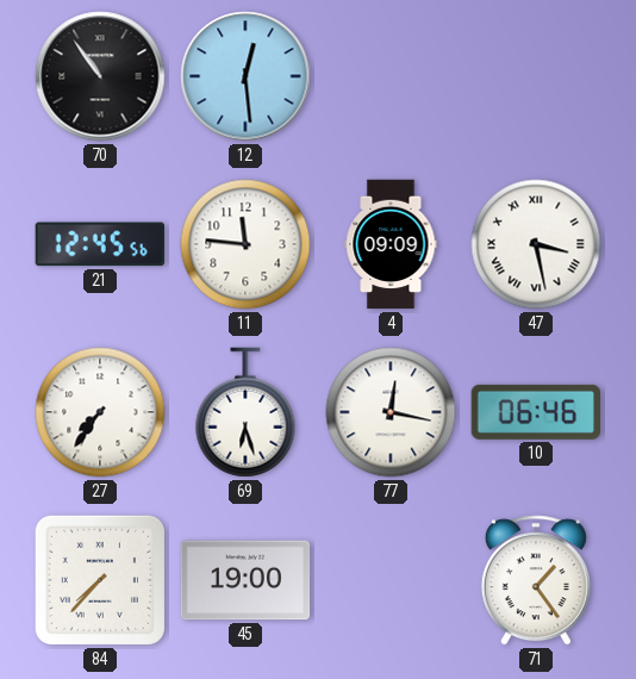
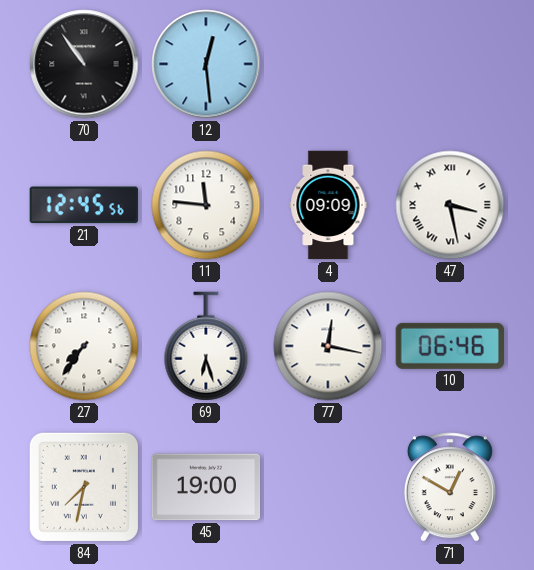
84: 7:37 -> 7:32 (84, 487)
71: 1:24 -> 12:50 (450, 487)
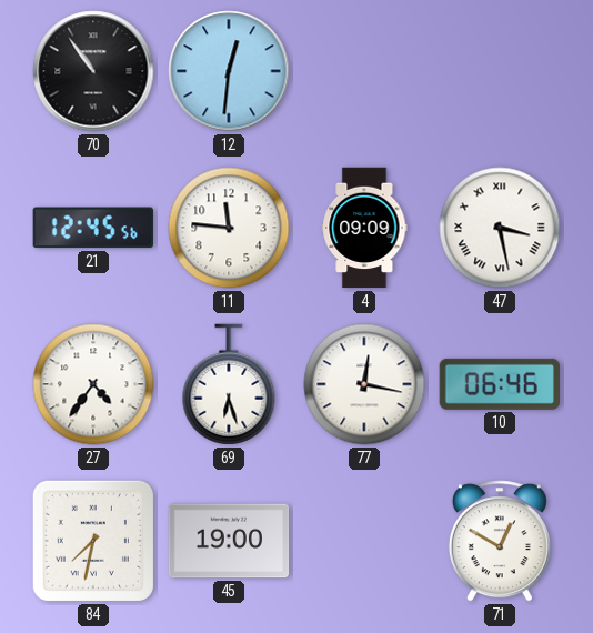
12: 12:29 -> 12:31 (229, 71)
27: 7:36 -> 4:36 (93, 384)
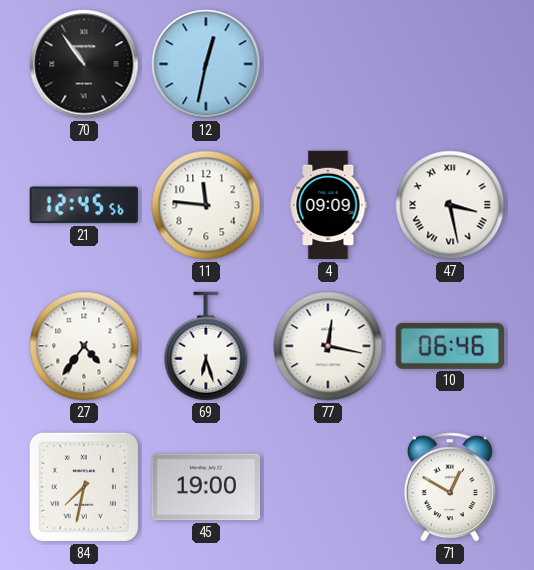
12: 12:31 -> 12:32 (206, 64)
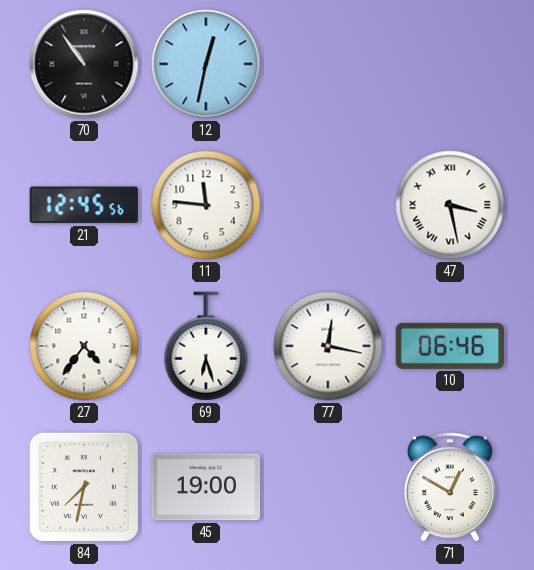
4: 09:09 -> none (328, 205)
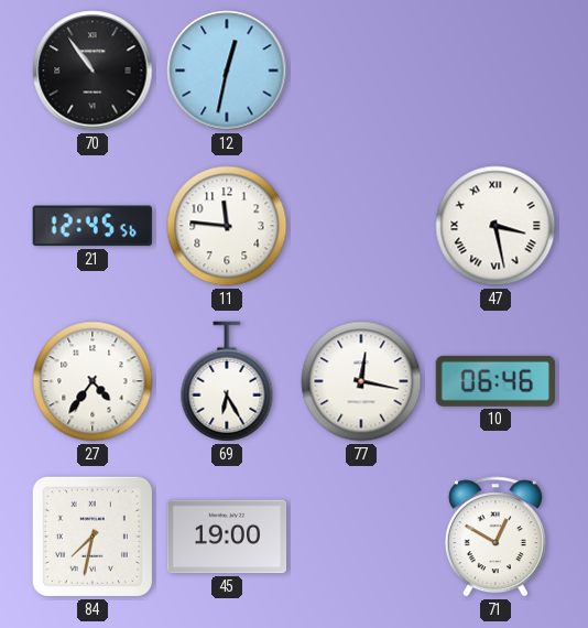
69: 6:27 -> 6:25 (227, 381)
